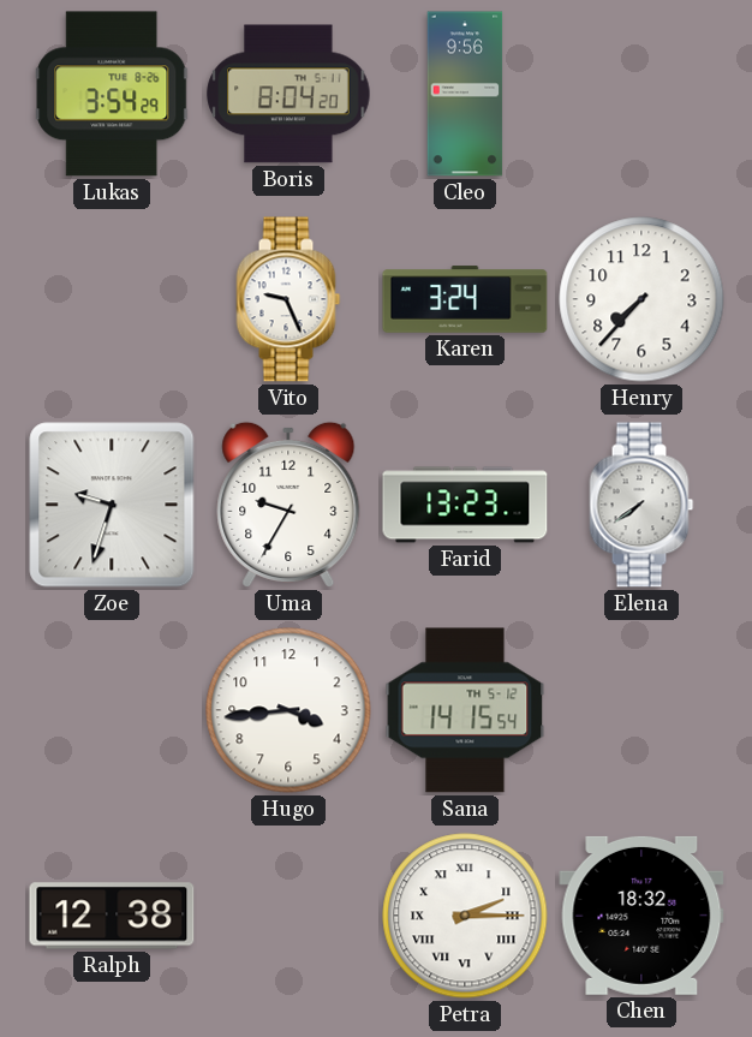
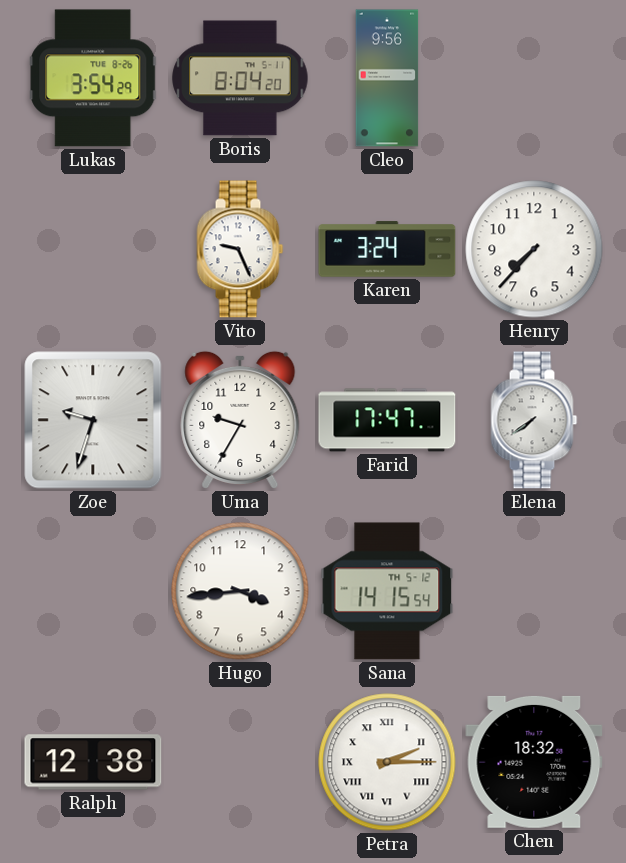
Farid: 13:23 -> 17:47 (387, 420)
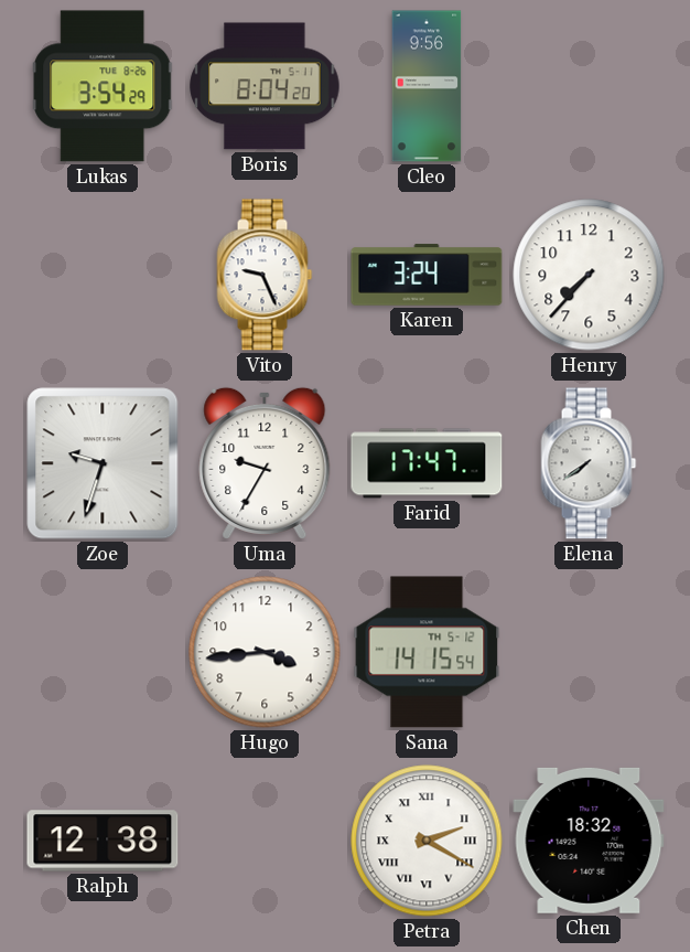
Petra: 2:15 -> 2:20 (427, 841)
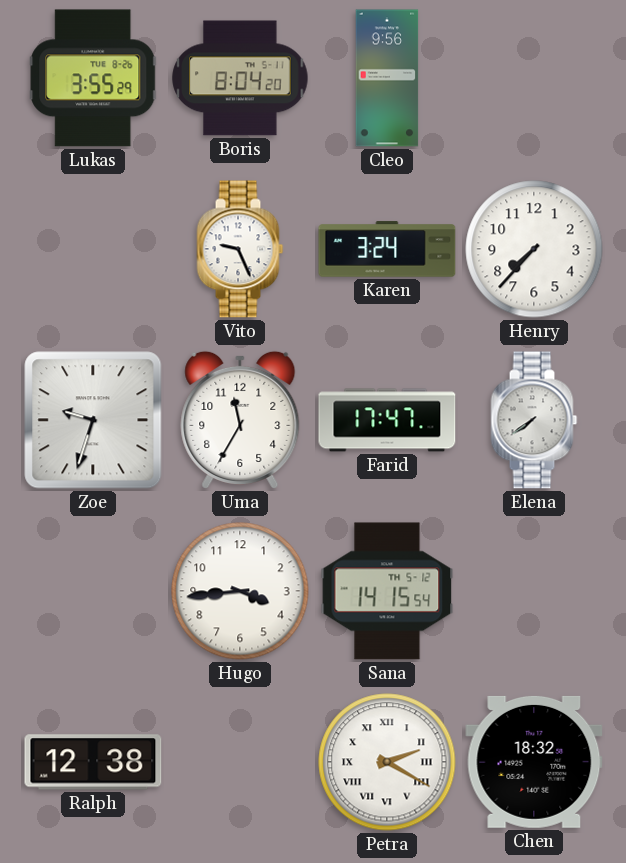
Lukas: 3:54 -> 3:55 (93, 78)
Uma: 9:35 -> 11:35 (240, 420)
